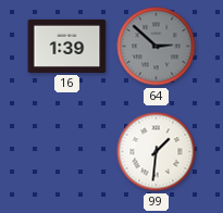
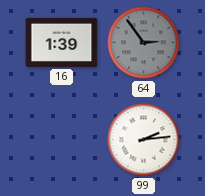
64: 2:52 -> 2:54 (144, 43)
99: 1:31 -> 2:14 (144, 140)
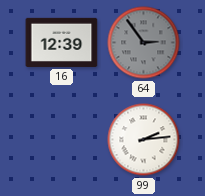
16: 1:39 -> 12:39 (62, 42)
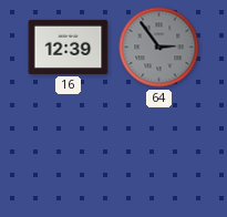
99: 2:14 -> none (144, 140)
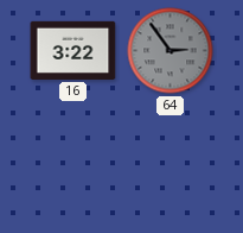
16: 12:39 -> 3:22 (73, 50)
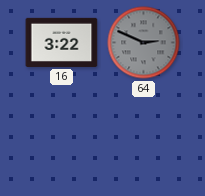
64: 2:54 -> 2:49 (144, 43)
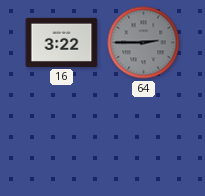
64: 2:49 -> 2:45 (144, 43)
